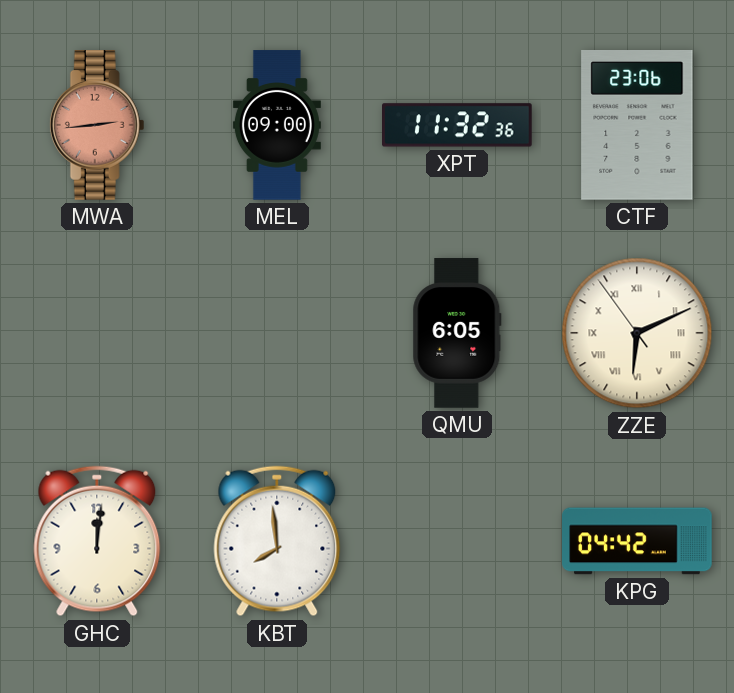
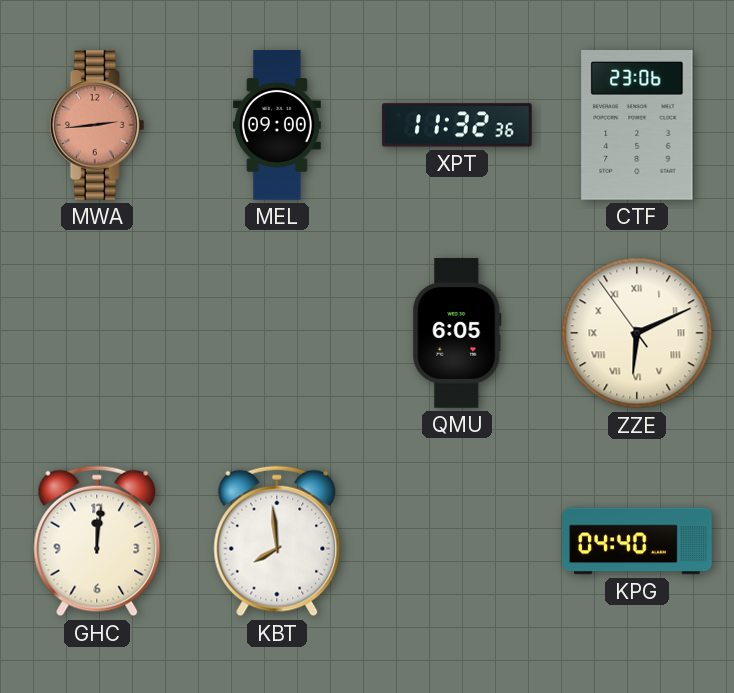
KPG: 04:42 -> 04:40 (637, 541)
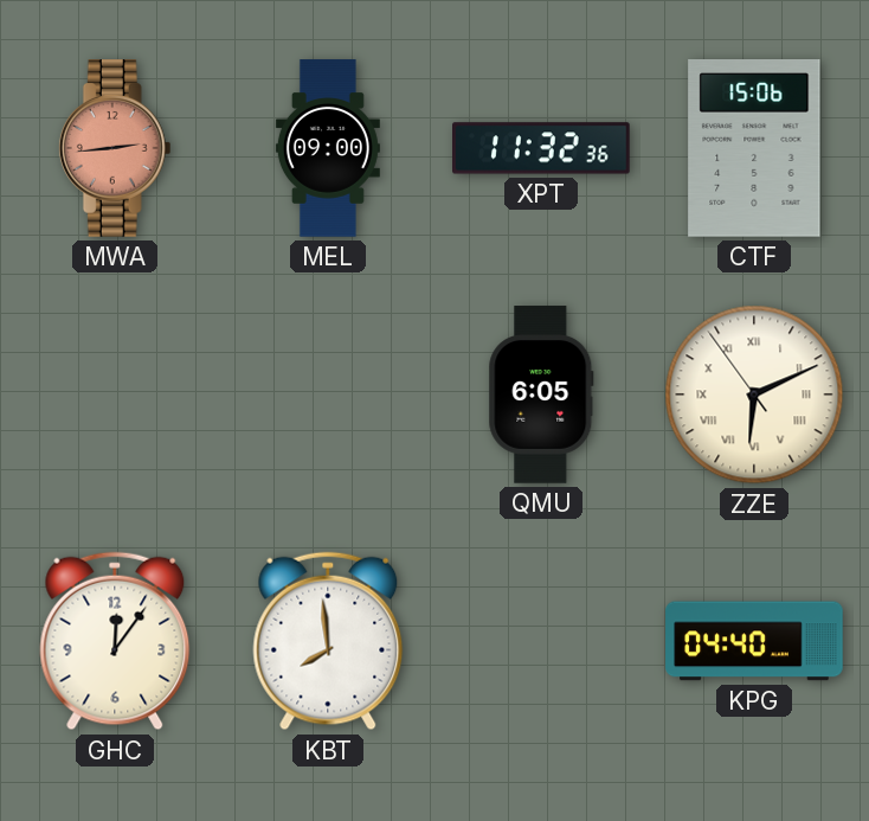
CTF: 23:06 -> 15:06 (754, 148)
GHC: 12:01 -> 12:06 (115, 641)
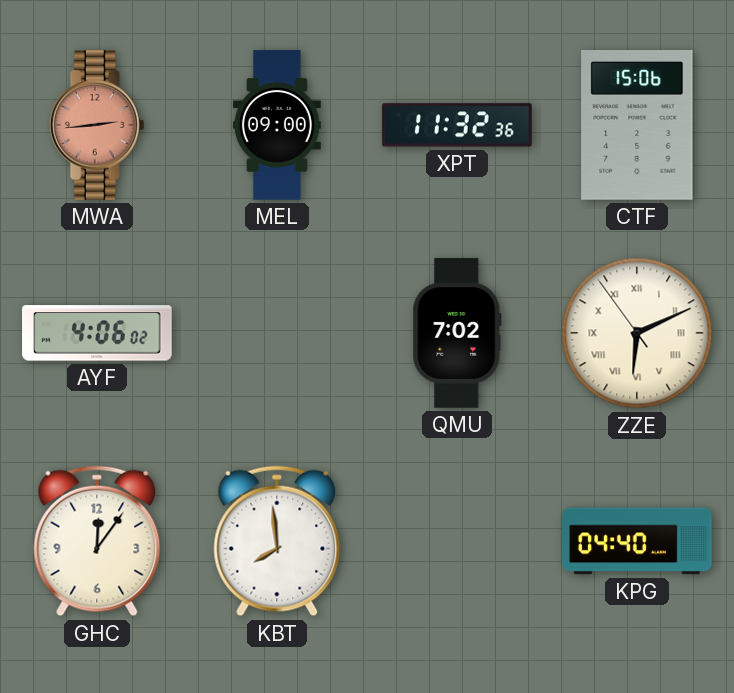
AYF: none -> 4:06 (97, 333)
QMU: 6:05 -> 7:02 (457, 333)
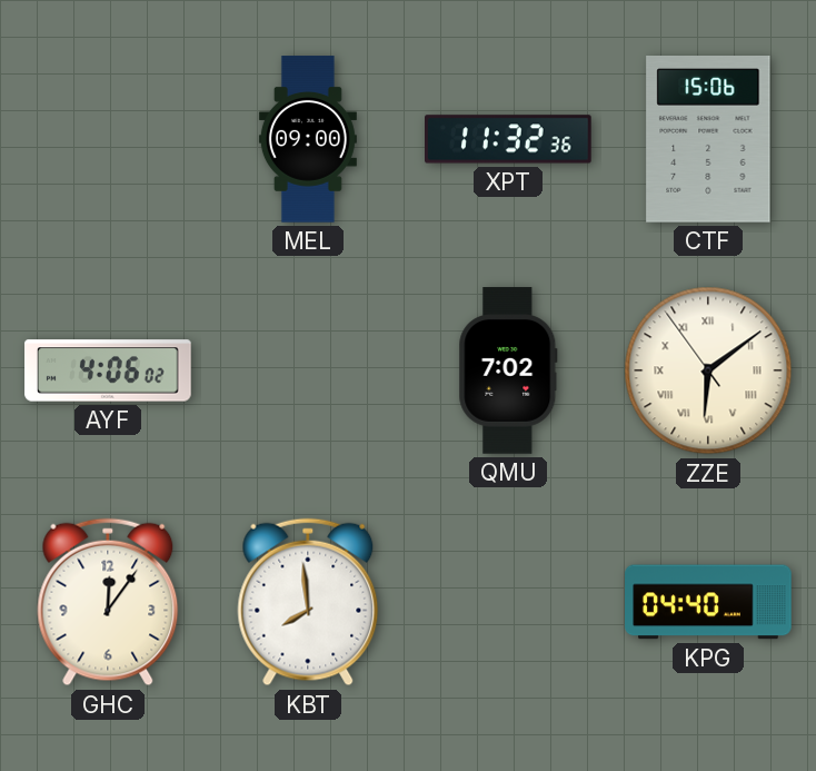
MWA: 2:44 -> none (97, 125)
ZZE: 6:10 -> 6:08 (708, 370)
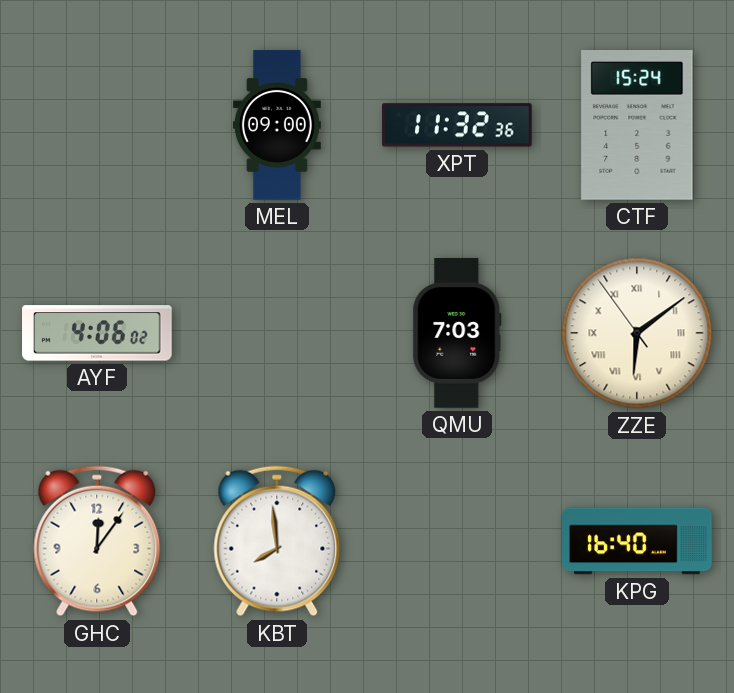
CTF: 15:06 -> 15:24 (637, 125)
QMU: 7:02 -> 7:03 (457, 333)
KPG: 04:40 -> 16:40 (637, 541)
